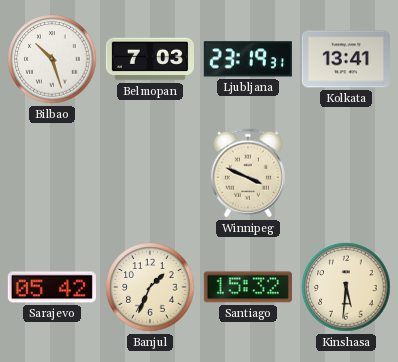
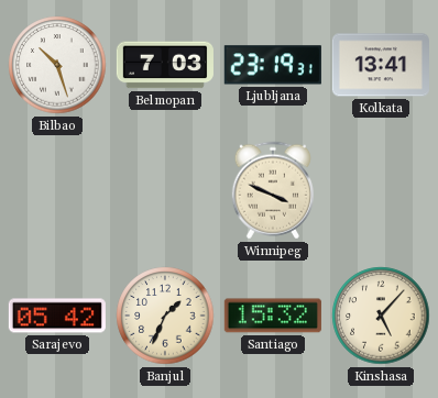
Kinshasa: 5:31 -> 5:07 (381, 316)
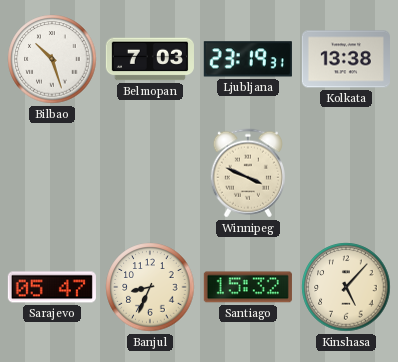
Kolkata: 13:41 -> 13:38 (346, 59)
Sarajevo: 05:42 -> 05:47 (52, 287)
Banjul: 1:34 -> 8:34 (150, 287)
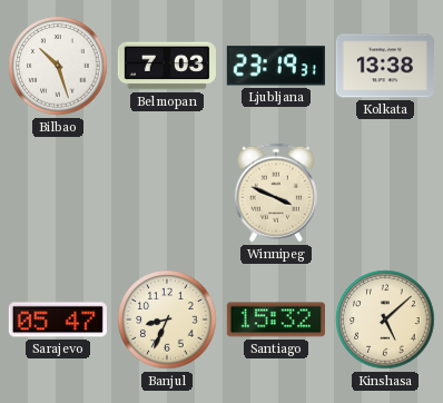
Kinshasa: 5:07 -> 5:08 (385, 320)
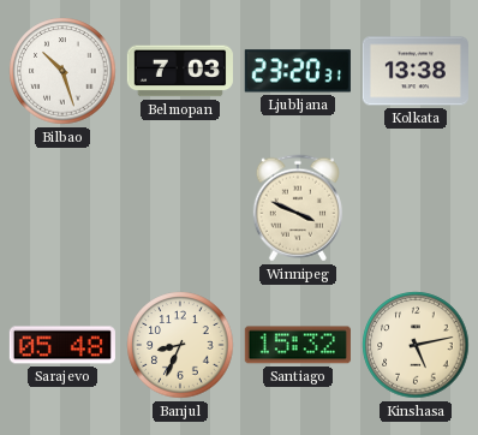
Ljubljana: 23:19 -> 23:20 (298, 71)
Sarajevo: 05:47 -> 05:48 (62, 345)
Kinshasa: 5:08 -> 5:13 (416, 345)
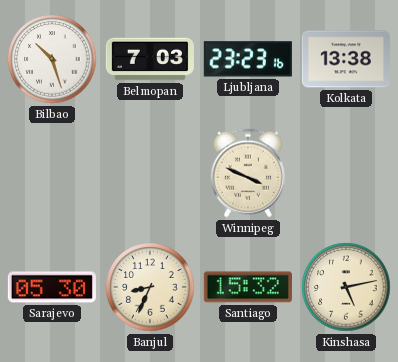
Ljubljana: 23:20 -> 23:23 (248, 59)
Sarajevo: 05:48 -> 05:30 (52, 287)
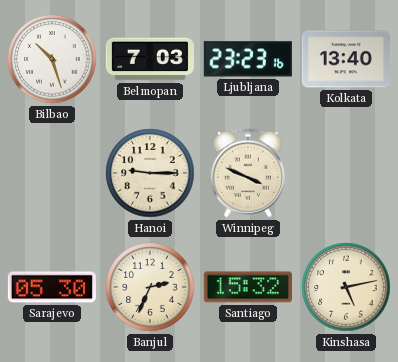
Kolkata: 13:38 -> 13:40 (346, 59)
Hanoi: none -> 9:15 (150, 173)
Banjul: 8:34 -> 2:34 (150, 287)
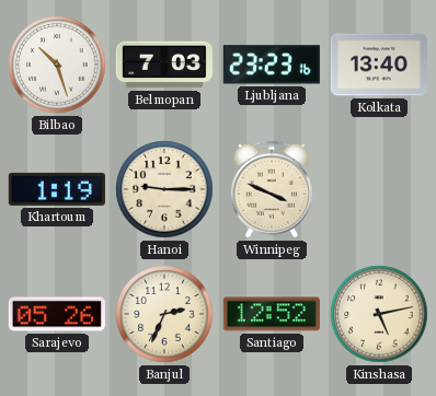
Khartoum: none -> 1:19 (57, 189)
Sarajevo: 05:30 -> 05:26 (57, 314)
Santiago: 15:32 -> 12:52 (272, 314)
